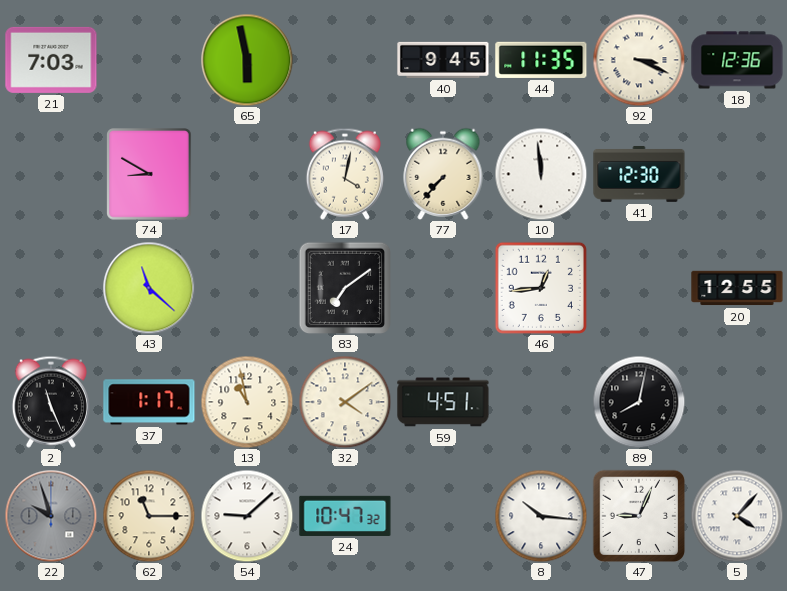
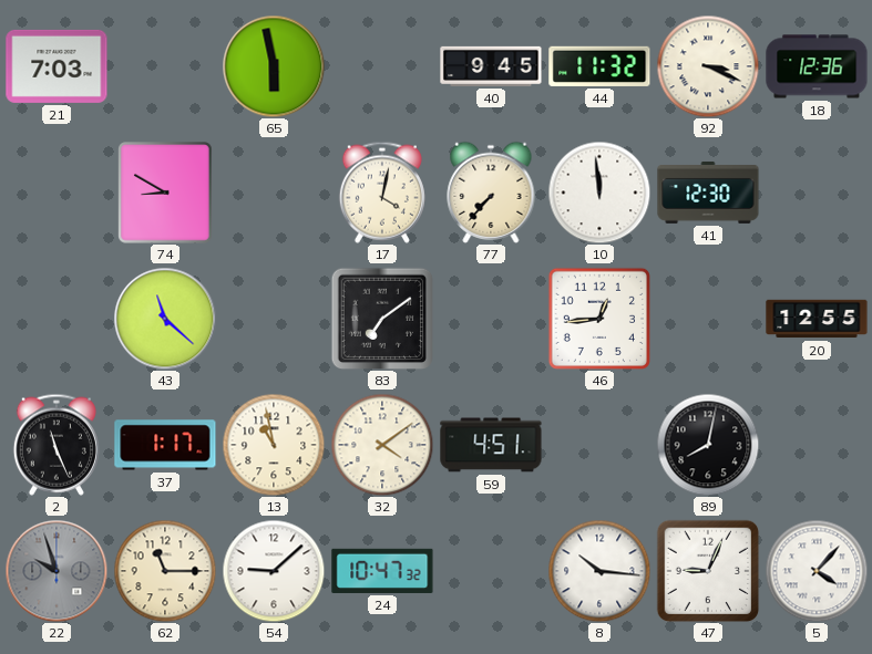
44: 11:35 -> 11:32 (599, 66)
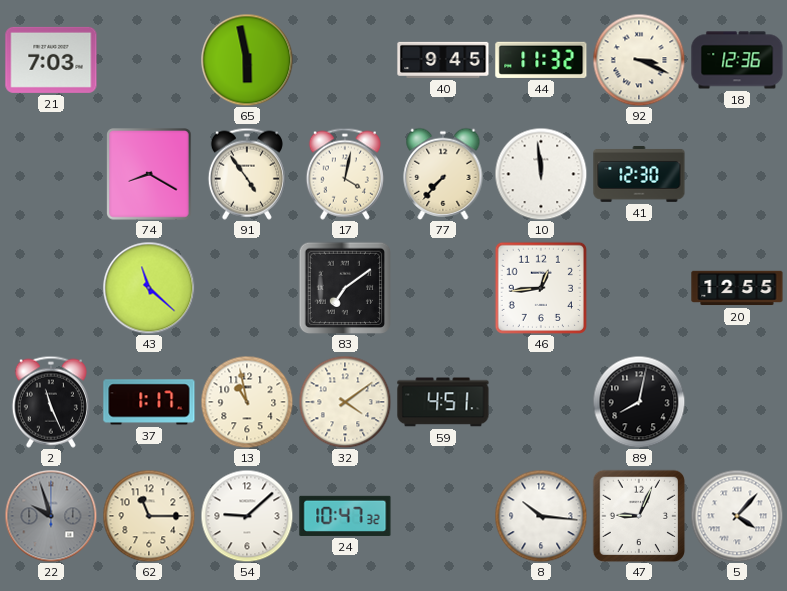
74: 8:50 -> 8:20 (149, 174)
91: none -> 4:54 (247, 174)
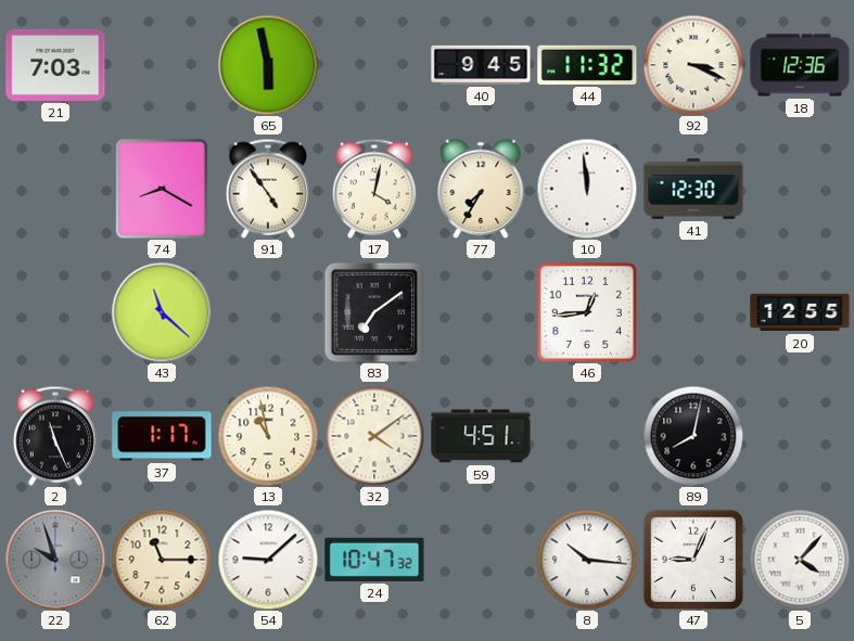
77: 7:37 -> 7:35 (481, 189)
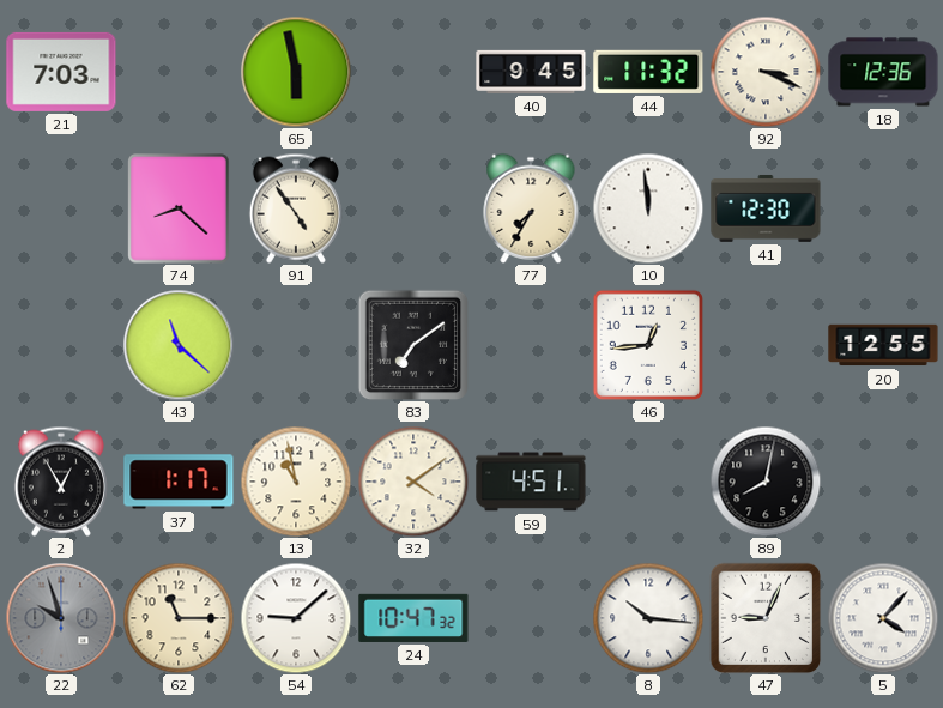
74: 8:20 -> 8:22 (179, 208)
17: 4:02 -> none (374, 189)
2: 11:26 -> 12:55 (61, 482)
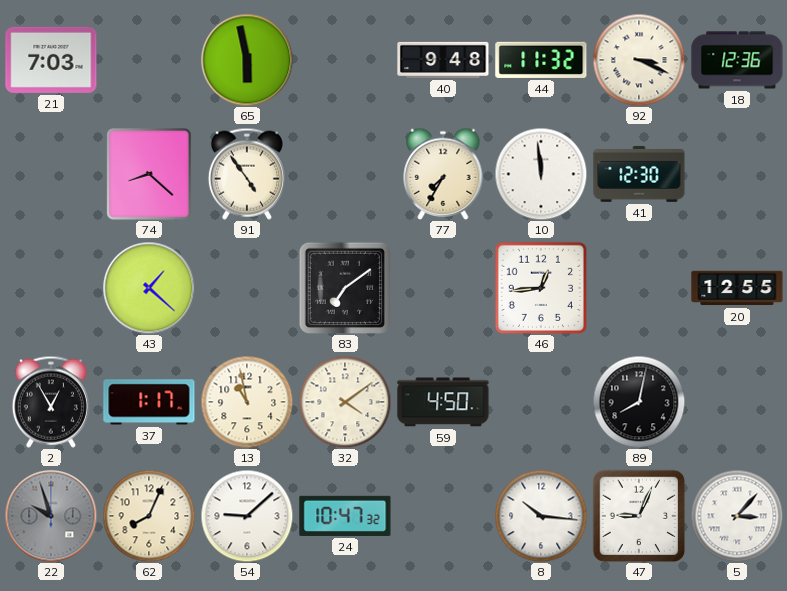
40: 9:45 -> 9:48 (443, 60)
43: 11:22 -> 1:22 (149, 288)
59: 4:51 -> 4:50 (443, 402)
62: 11:15 -> 8:04 (149, 516)
5: 4:07 -> 3:07 (737, 516)
